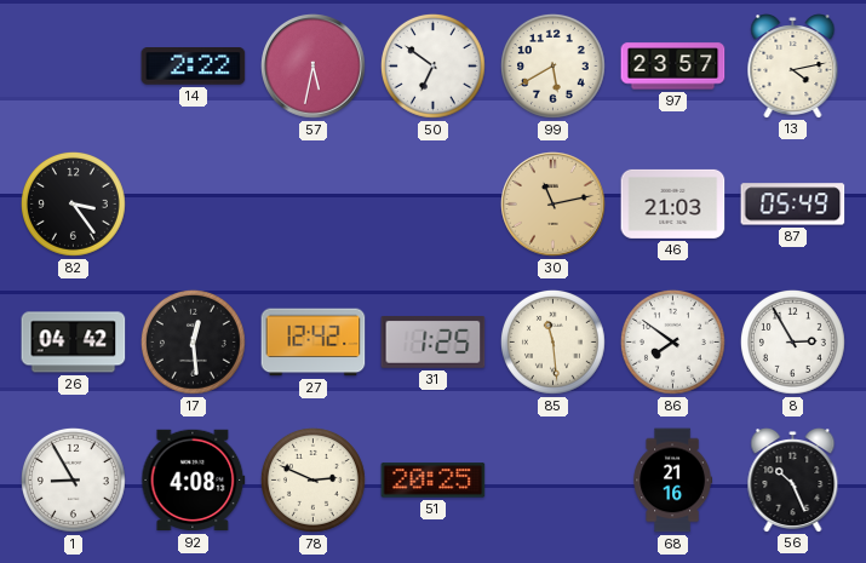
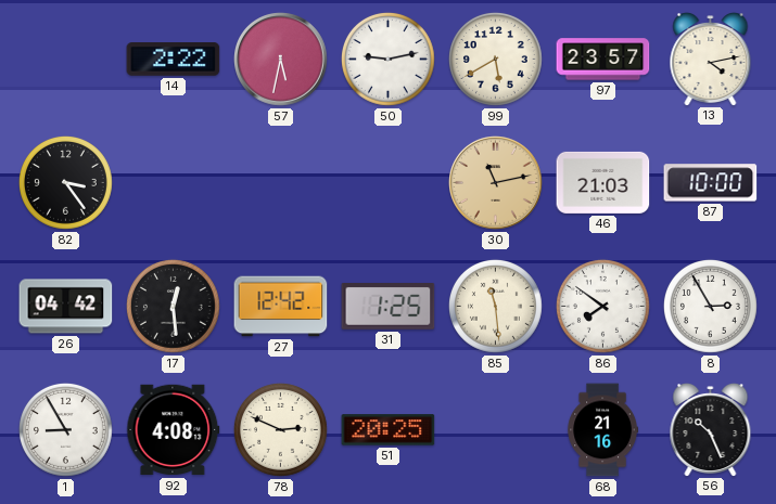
50: 6:51 -> 9:13 (387, 59)
87: 05:49 -> 10:00 (711, 183)
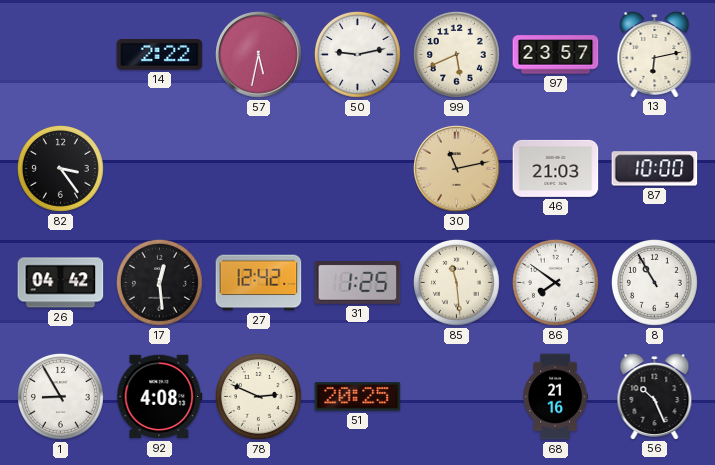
99: 5:40 -> 5:41 (456, 54)
13: 4:13 -> 6:13 (655, 55)
8: 2:55 -> 10:55 (654, 282)
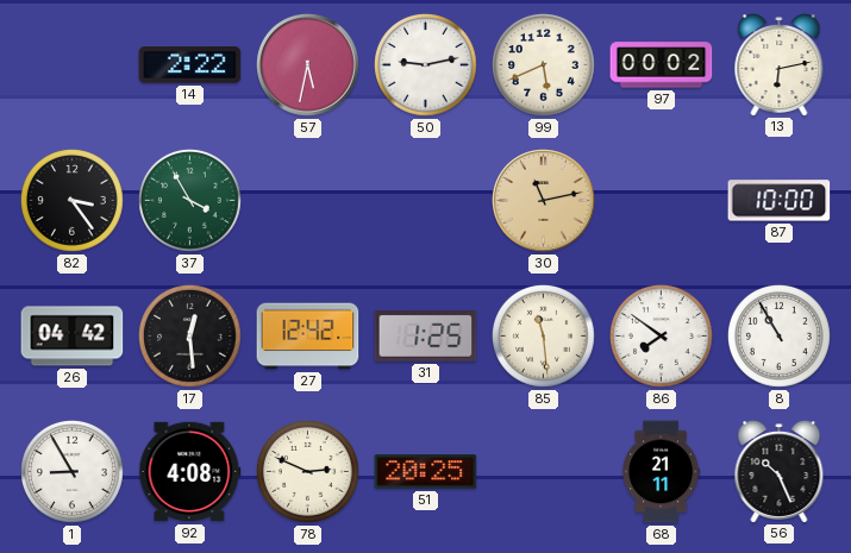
97: 23:57 -> 00:02 (662, 65)
37: none -> 3:55 (189, 200)
46: 21:03 -> none (556, 168)
68: 21:16 -> 21:11 (661, 472)
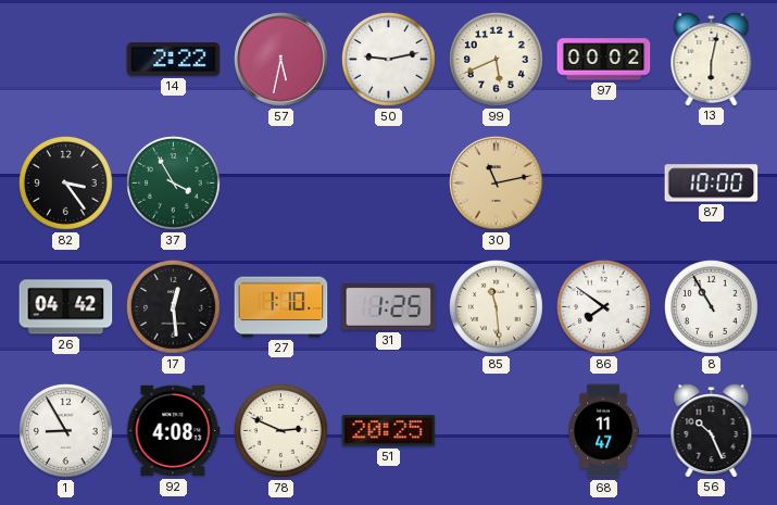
13: 6:13 -> 6:02 (712, 60)
27: 12:42 -> 1:10 (281, 307)
68: 21:11 -> 11:47 (603, 431)
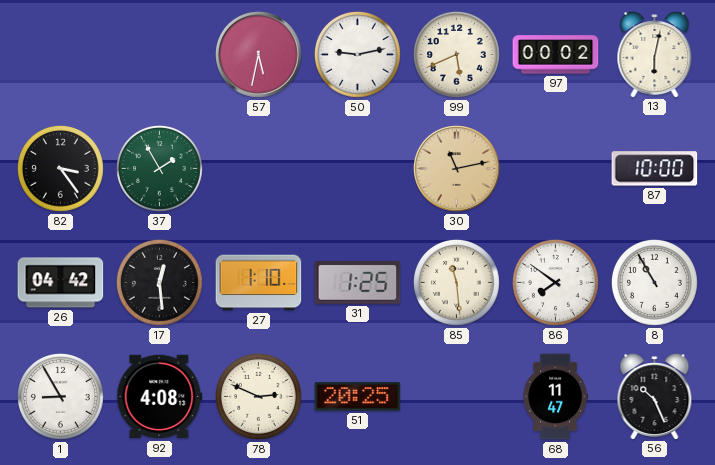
14: 2:22 -> none (174, 60)
37: 3:55 -> 1:55 (159, 168)
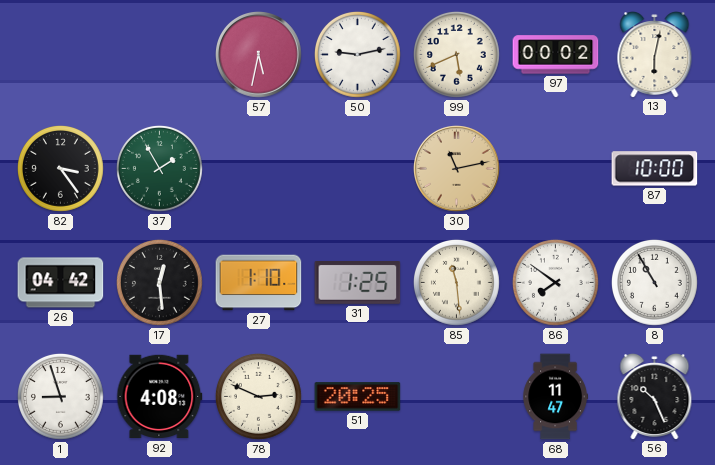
1: 8:55 -> 8:57 (60, 396)
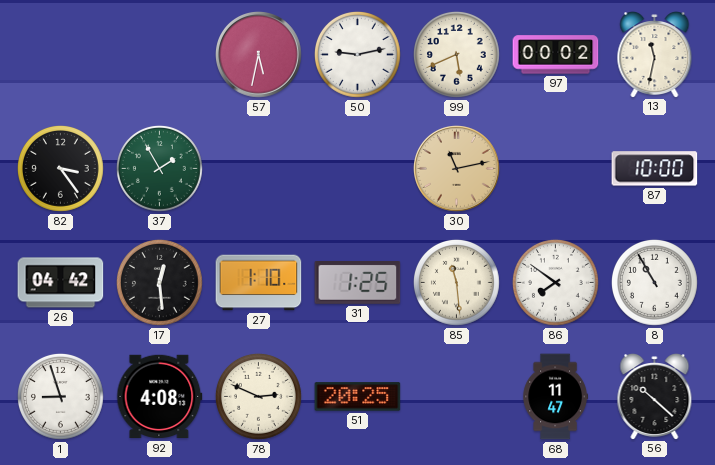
13: 6:02 -> 11:32 (655, 55)
56: 10:26 -> 10:22 (655, 397)
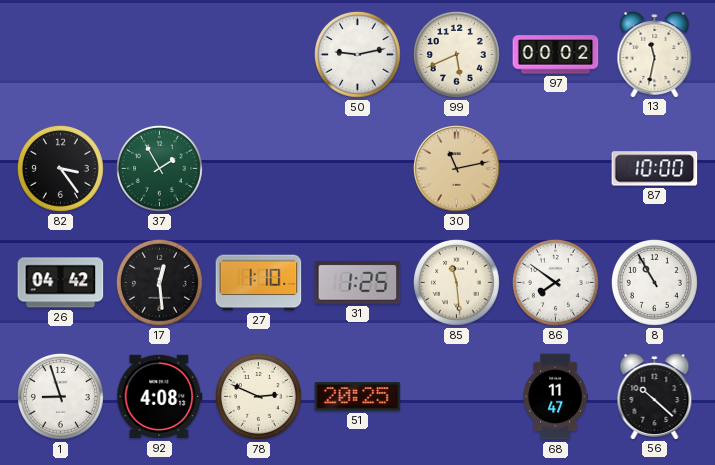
57: 5:32 -> none (259, 55)
